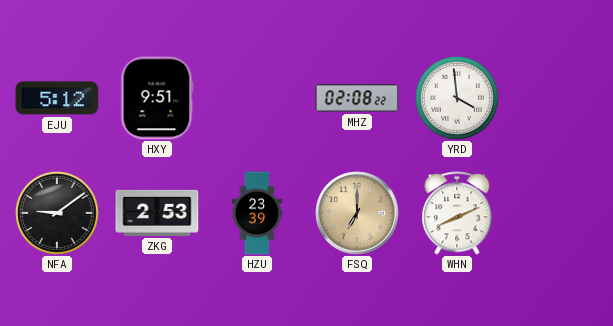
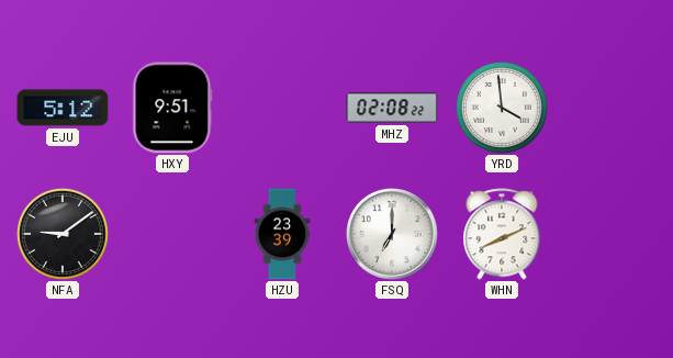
ZKG: 2:53 -> none (157, 213)
FSQ dial: champagne -> white (392, 234)
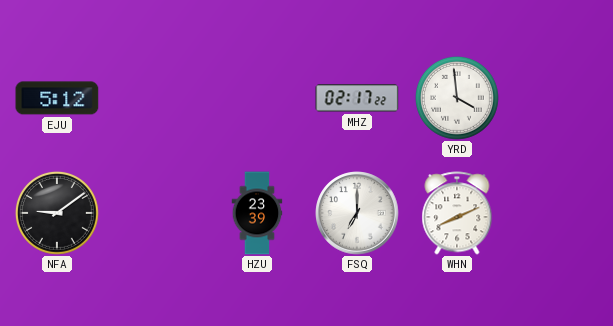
HXY: 9:51 -> none (172, 108)
MHZ: 02:08 -> 02:17 (357, 98)
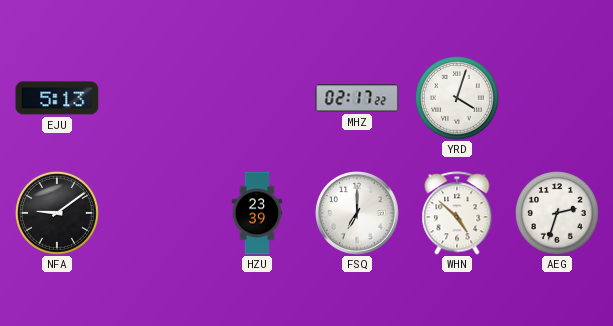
EJU: 5:12 -> 5:13 (57, 98)
YRD: 3:59 -> 4:03 (457, 98)
WHN: 8:11 -> 4:52 (457, 213)
AEG: none -> 2:33 (557, 213)
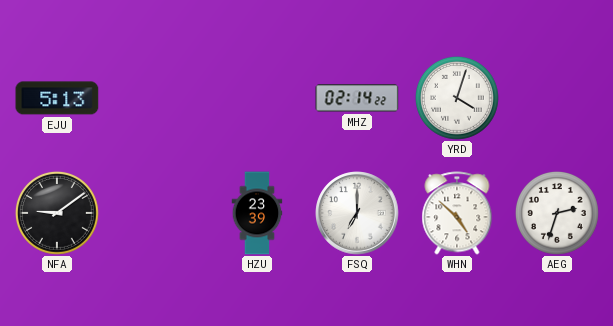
MHZ: 02:17 -> 02:14 (357, 98)
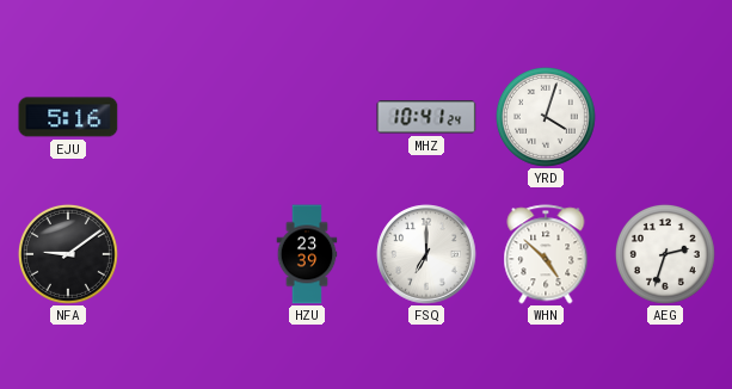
EJU: 5:13 -> 5:16 (68, 117)
MHZ: 02:14 -> 10:41 (426, 117)
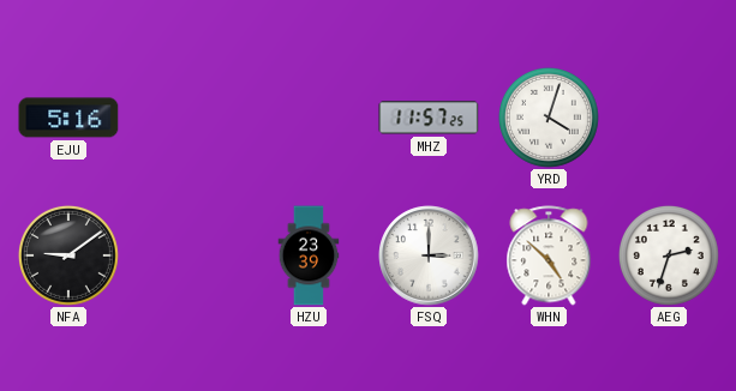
MHZ: 10:41 -> 11:57 (429, 118)
FSQ: 7:00 -> 3:00 (429, 255)
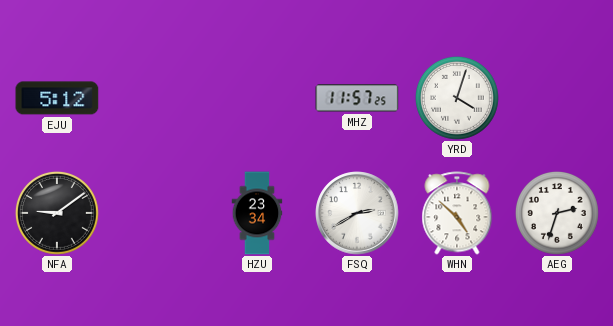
EJU: 5:16 -> 5:12 (57, 98)
HZU: 23:39 -> 23:34 (257, 213)
FSQ: 3:00 -> 2:40 (357, 213)
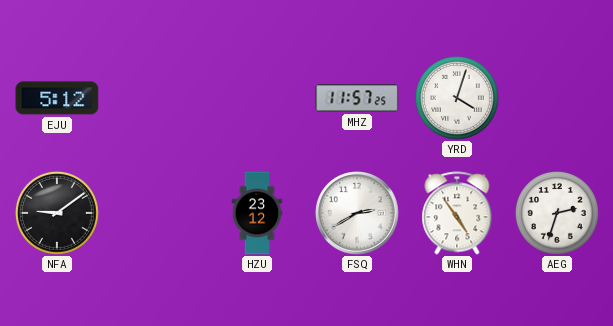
HZU: 23:34 -> 23:12 (257, 213)
WHN: 4:52 -> 4:54 (457, 213)
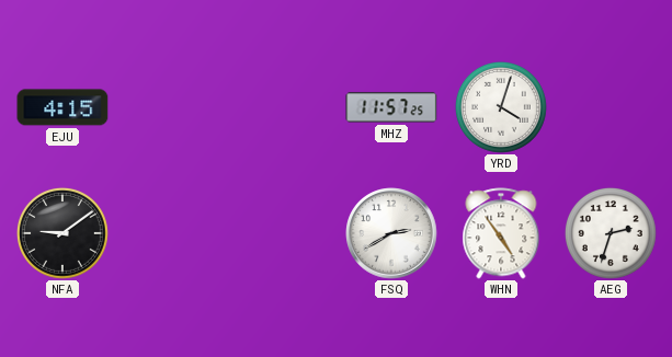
EJU: 5:12 -> 4:15 (62, 107)
HZU: 23:12 -> none (257, 213)
